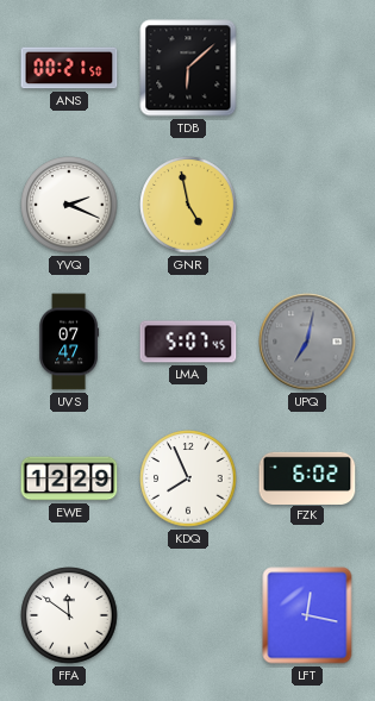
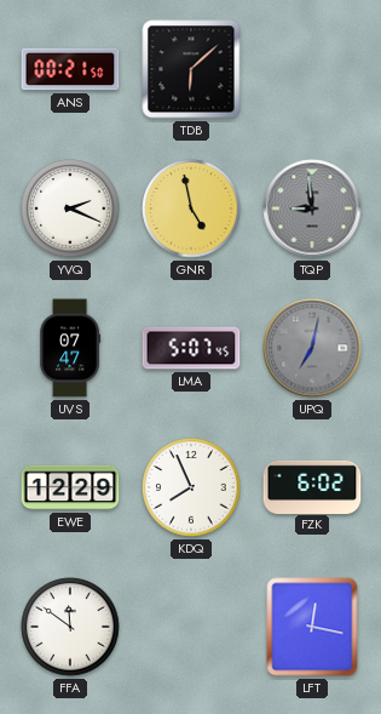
TQP: none -> 8:59 (312, 209)
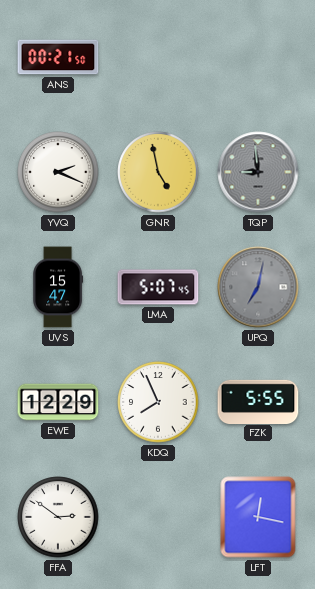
TDB: 6:08 -> none (191, 69)
UVS: 07:47 -> 15:47 (58, 287)
FZK: 6:02 -> 5:55 (258, 401)
FFA: 11:51 -> 2:51 (58, 517)
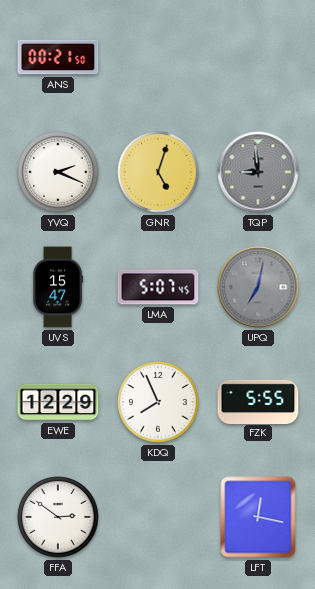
GNR: 4:58 -> 5:03 (158, 172)
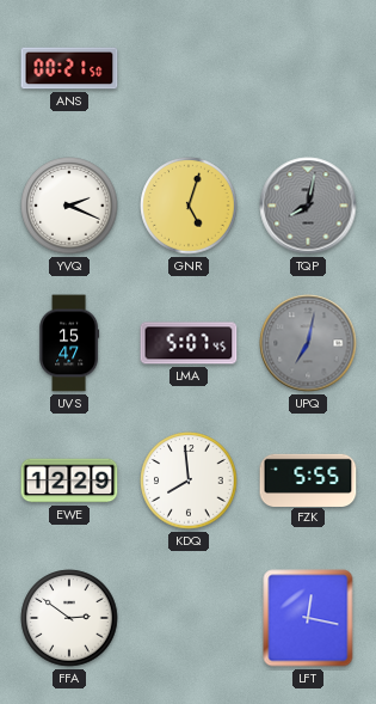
TQP: 8:59 -> 8:02 (308, 206)
KDQ: 7:56 -> 7:59 (189, 480)
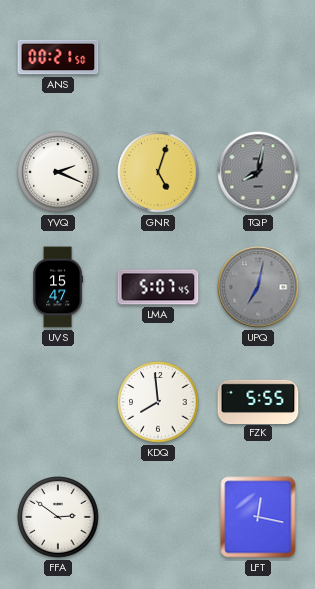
EWE: 12:29 -> none (69, 480)
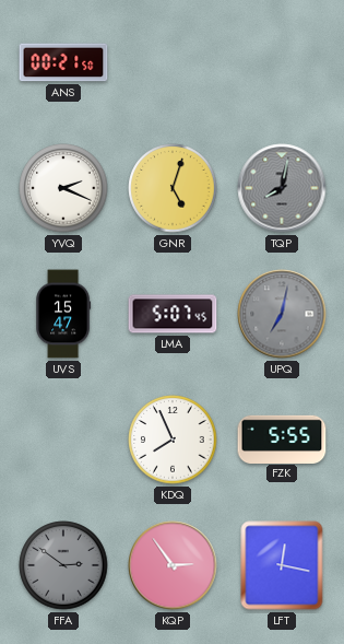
KDQ: 7:59 -> 7:56 (173, 440)
FFA dial: white -> grey (63, 565)
KQP: none -> 2:54 (173, 565)
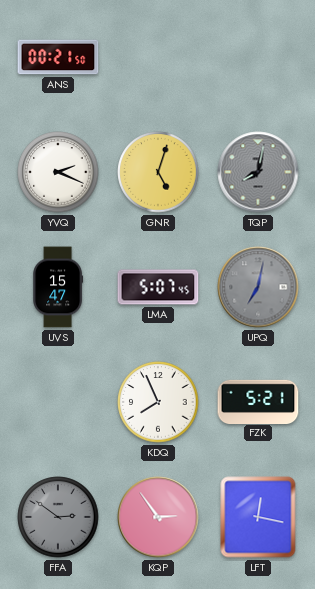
FZK: 5:55 -> 5:21 (258, 401)
